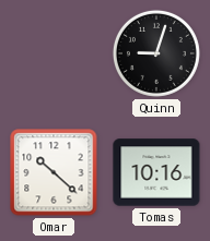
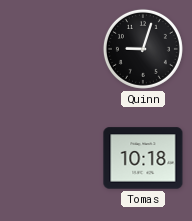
Omar: 10:22 -> none (54, 172)
Tomas: 10:16 -> 10:18 (143, 158)
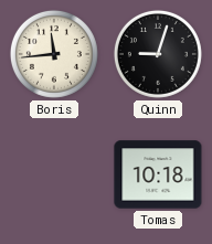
Boris: none -> 11:44 (54, 54)
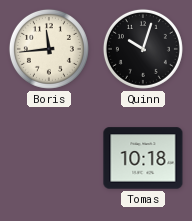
Quinn: 9:03 -> 10:03 (143, 49)
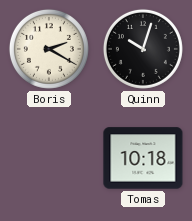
Boris: 11:44 -> 2:20 (49, 49)
